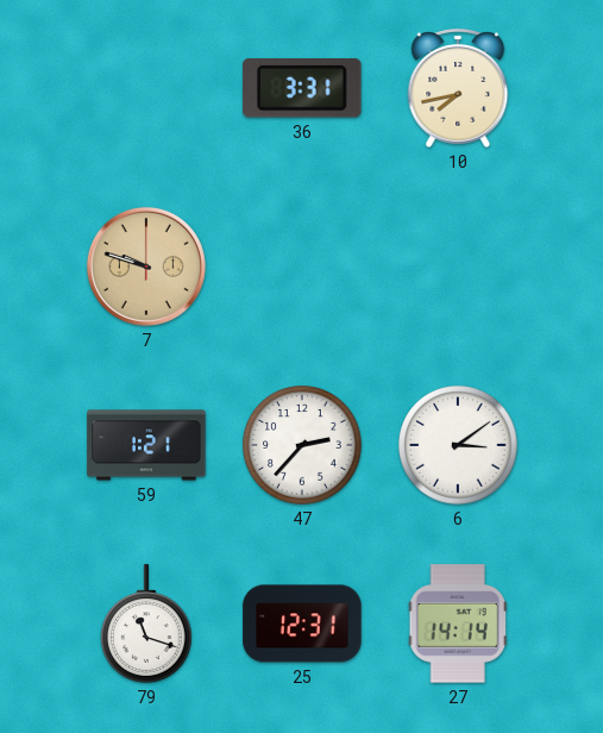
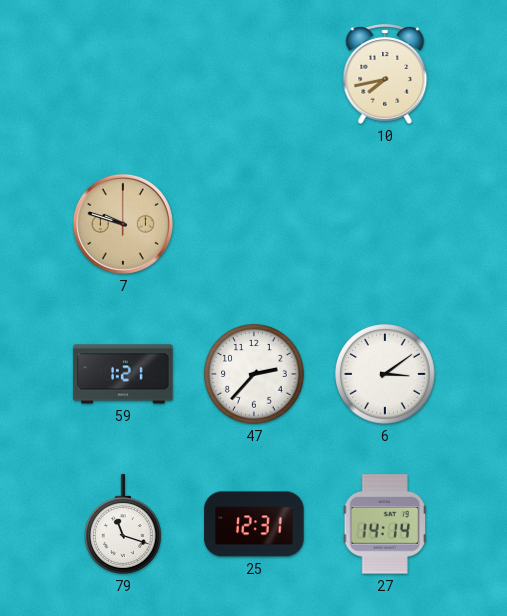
36: 3:31 -> none (302, 89)
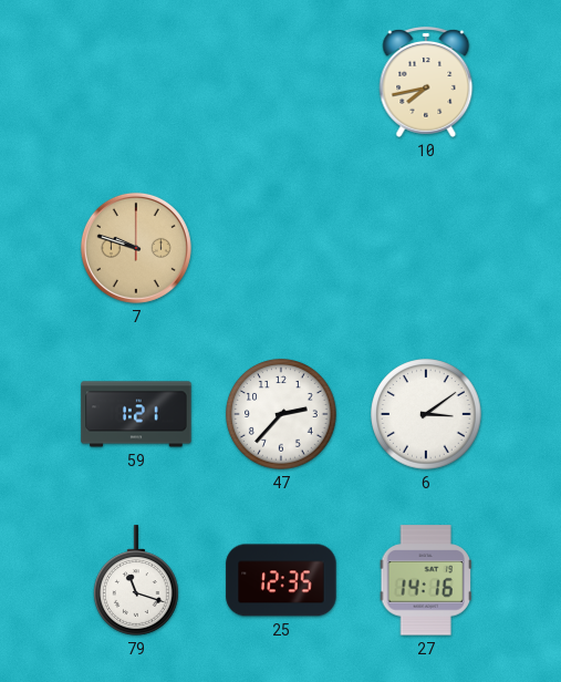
25: 12:31 -> 12:35 (281, 580)
27: 14:14 -> 14:16 (426, 580)
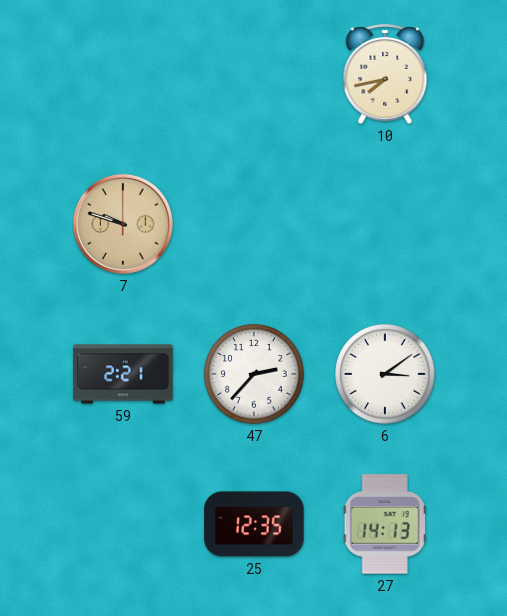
59: 1:21 -> 2:21 (123, 374)
79: 11:18 -> none (137, 580)
27: 14:16 -> 14:13 (385, 524)
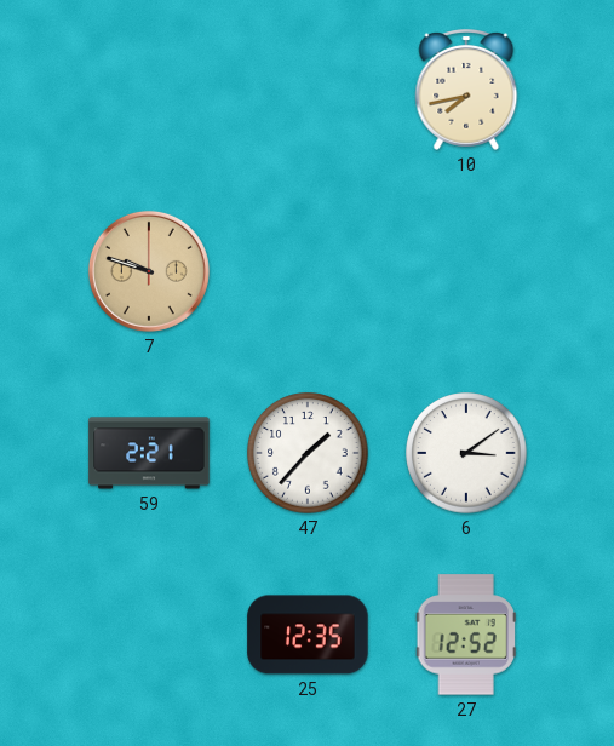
47: 2:37 -> 1:37 (308, 453)
27: 14:13 -> 12:52 (466, 635)
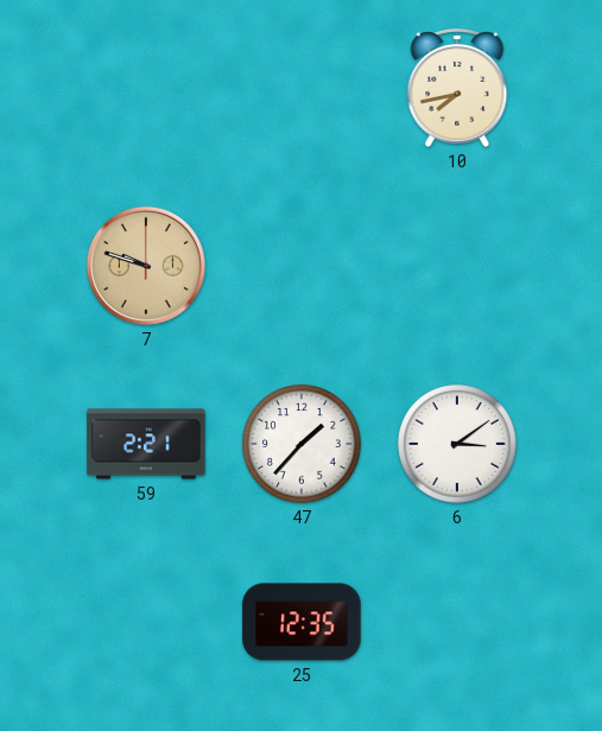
27: 12:52 -> none (466, 635)
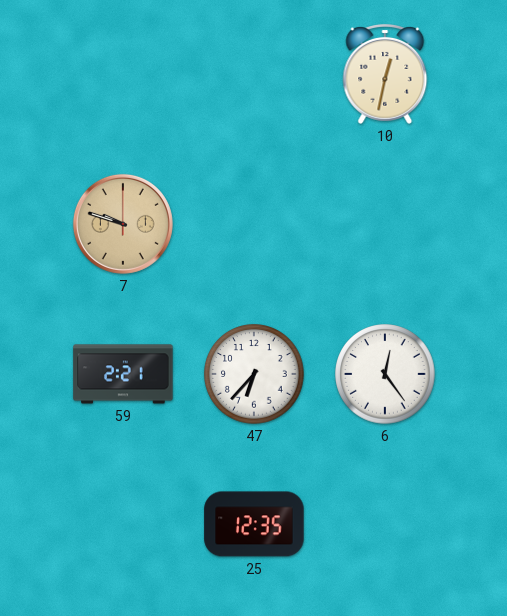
10: 7:43 -> 12:32 (385, 75)
47: 1:37 -> 6:37 (254, 374)
6: 3:09 -> 12:24 (385, 374)
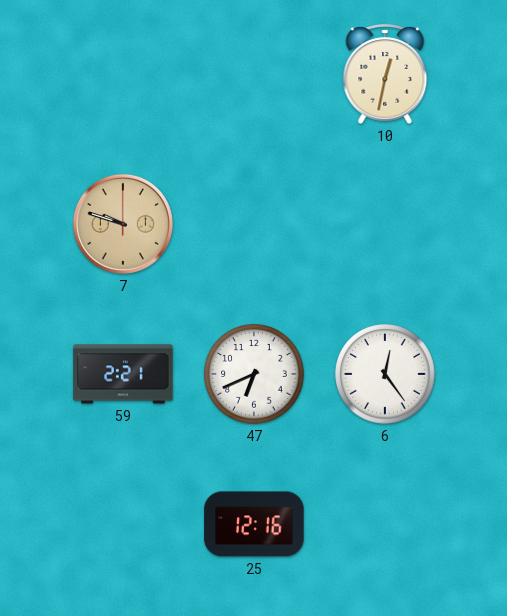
47: 6:37 -> 6:41 (254, 374)
25: 12:35 -> 12:16 (254, 524)
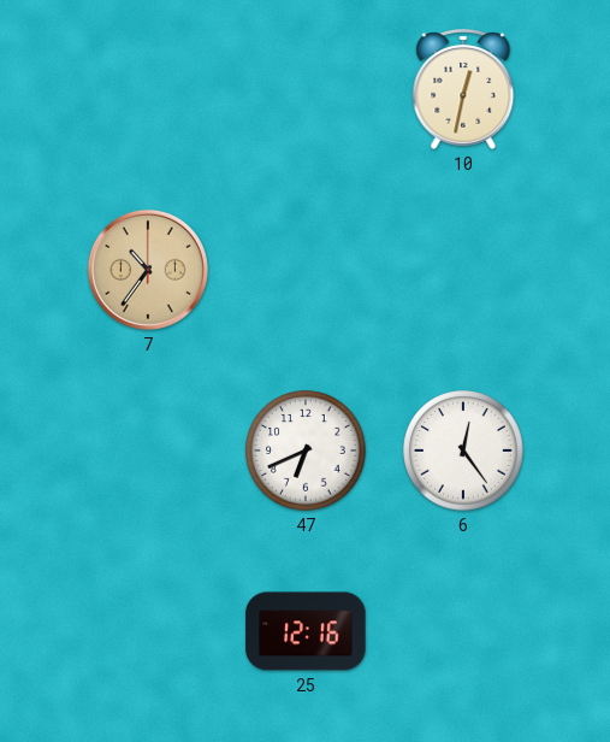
7: 9:48 -> 10:36 (148, 270)
59: 2:21 -> none (123, 374)
